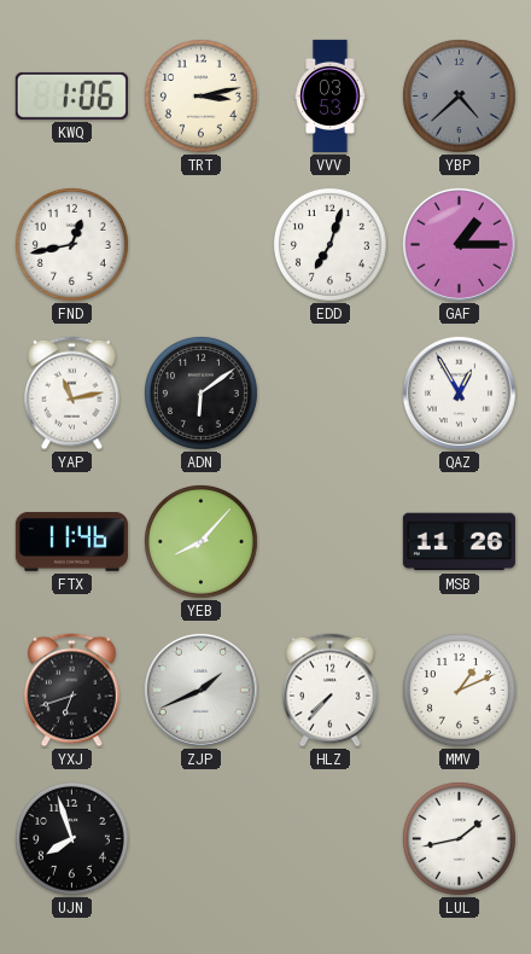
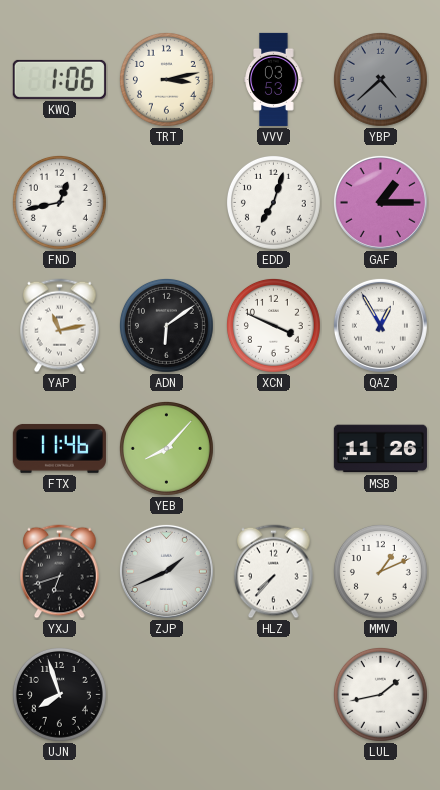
XCN: none -> 3:49 (273, 325)
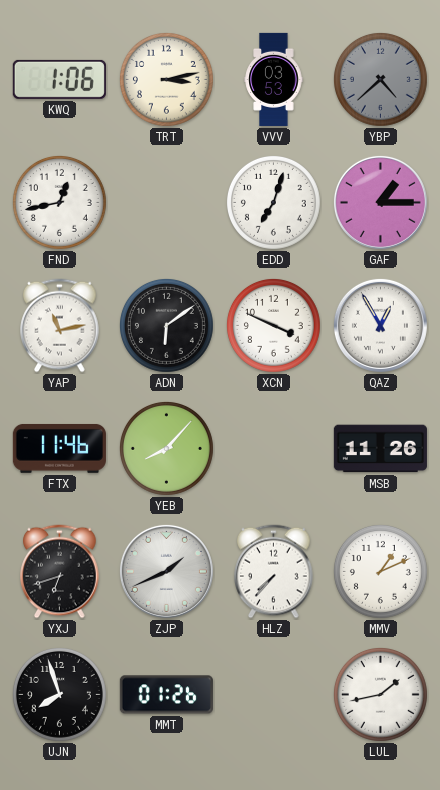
MMT: none -> 01:26 (166, 695)
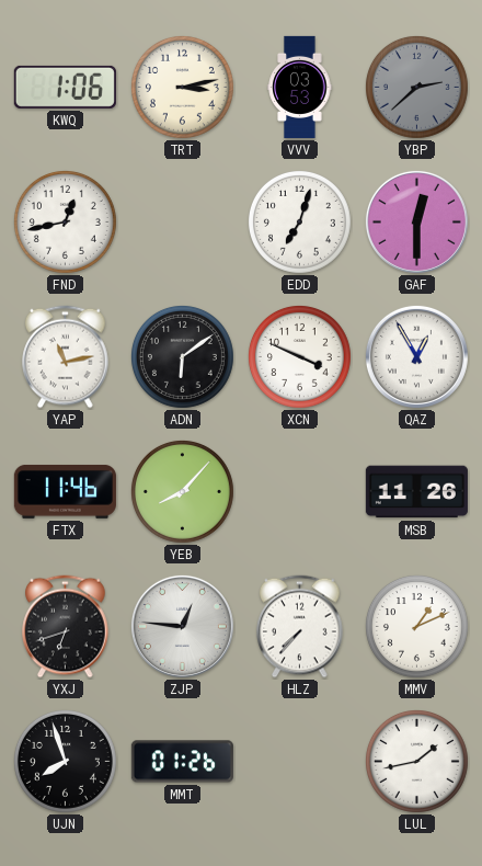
YBP: 4:38 -> 2:38 (416, 87)
GAF: 1:15 -> 12:30 (416, 221)
ZJP: 1:41 -> 12:46 (182, 626)
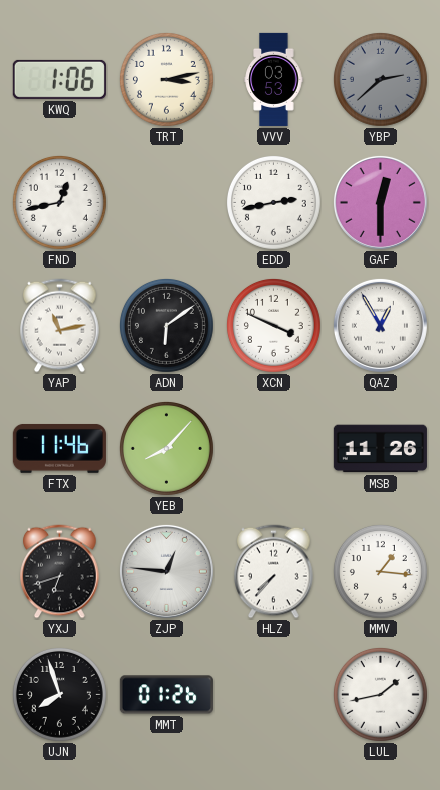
EDD: 7:03 -> 2:43 (273, 202)
MMV: 1:11 -> 1:16 (380, 571)
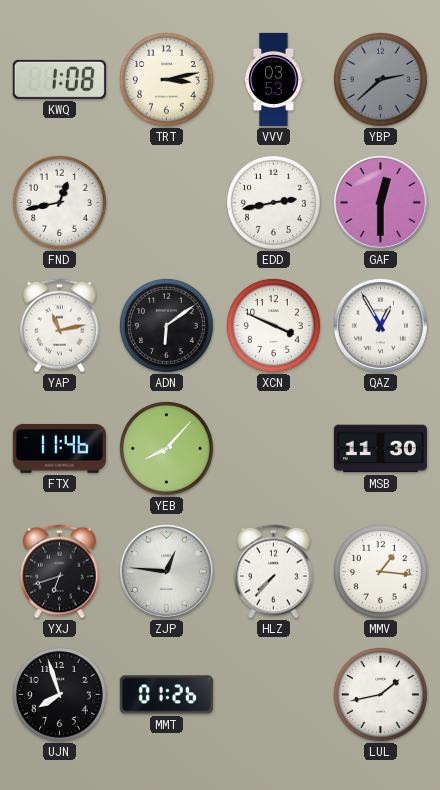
KWQ: 1:06 -> 1:08 (59, 79)
MSB: 11:26 -> 11:30 (380, 449)
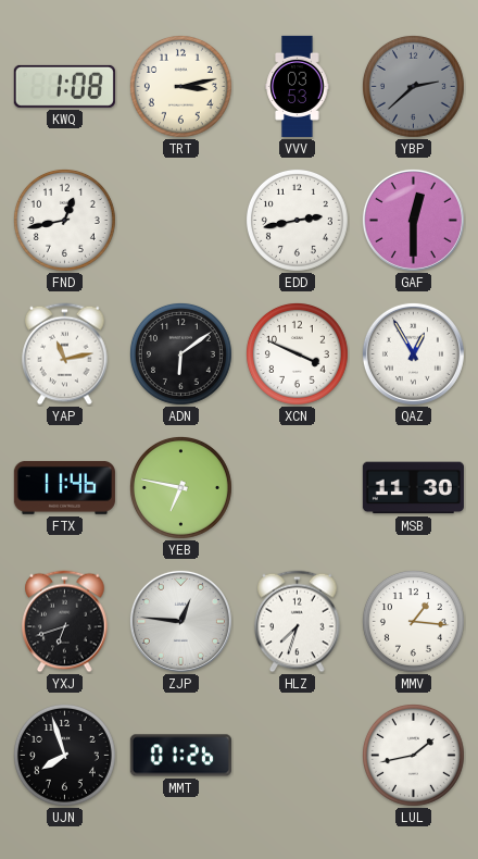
YEB: 8:07 -> 6:47 (180, 487)
HLZ: 7:37 -> 7:33 (298, 622)
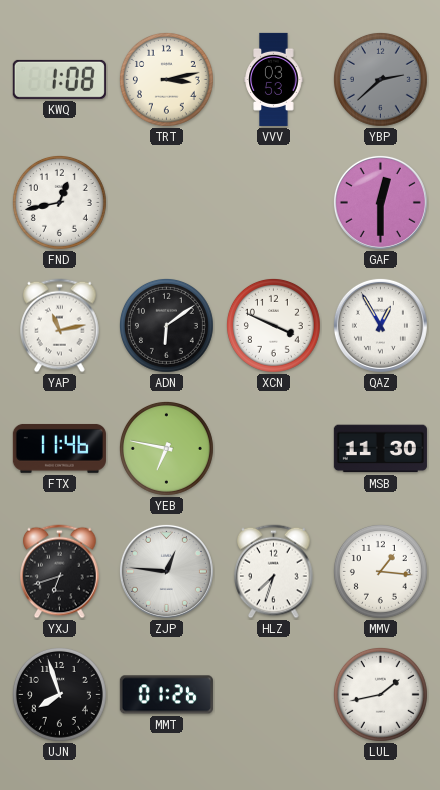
EDD: 2:43 -> none (297, 220)
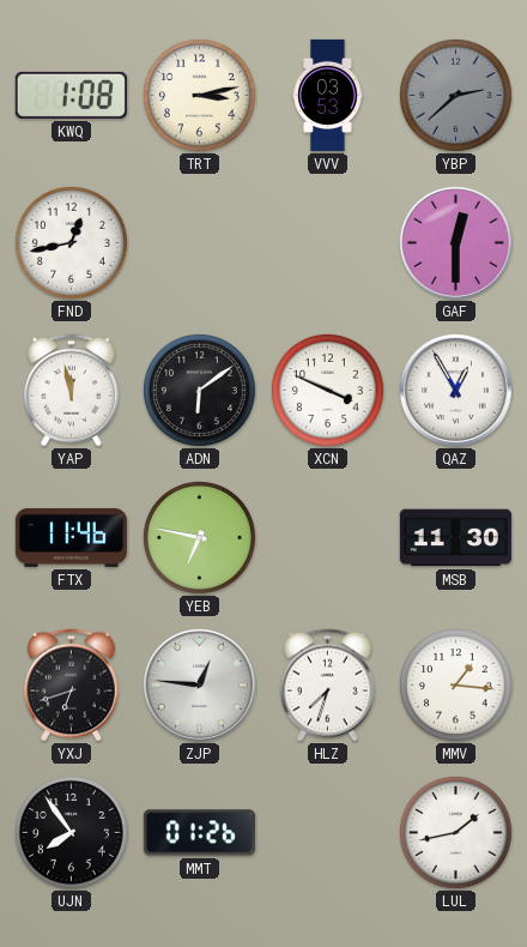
YAP: 11:13 -> 11:58 (72, 391)
UJN: 7:57 -> 7:54 (71, 832)
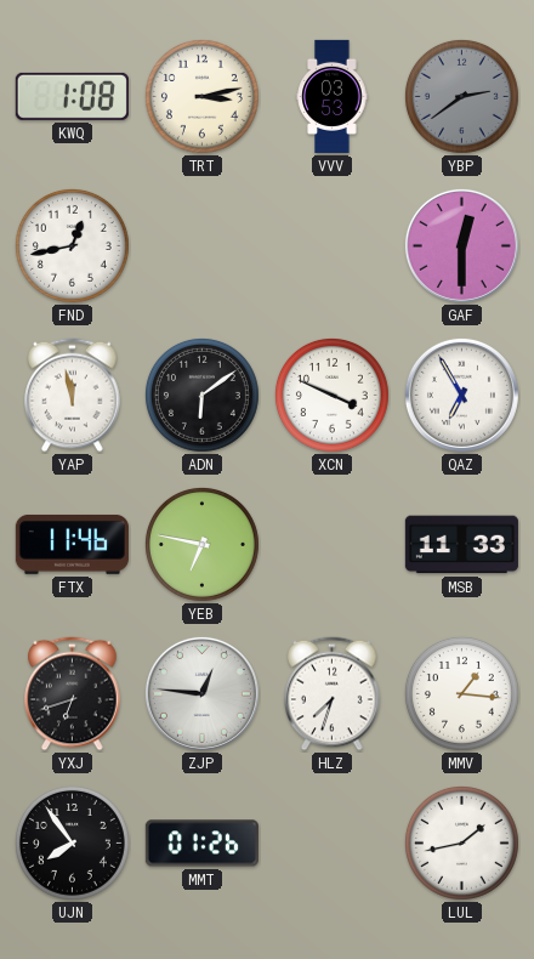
YBP: 2:38 -> 2:39 (461, 96)
QAZ: 12:55 -> 6:55 (461, 395)
MSB: 11:30 -> 11:33 (461, 545)
